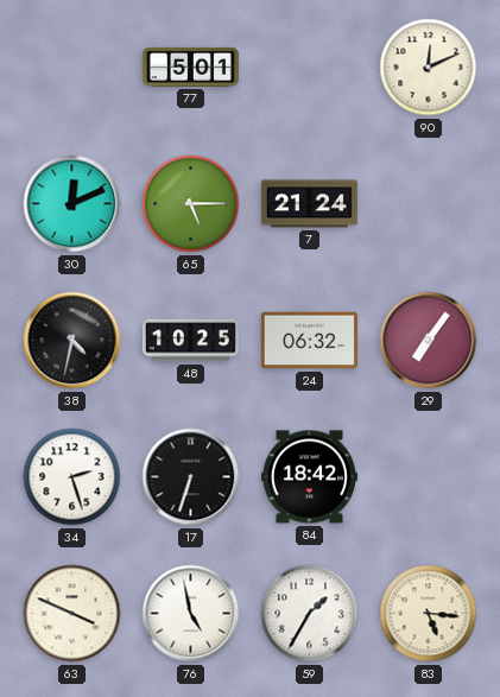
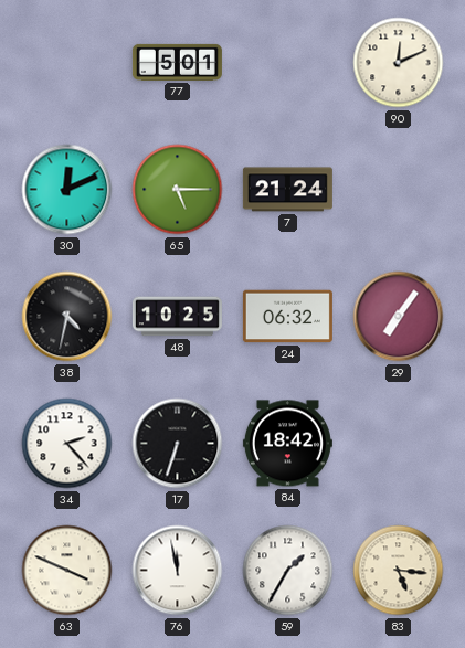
34: 2:27 -> 2:23 (67, 444)
76: 4:58 -> 11:58 (178, 571)
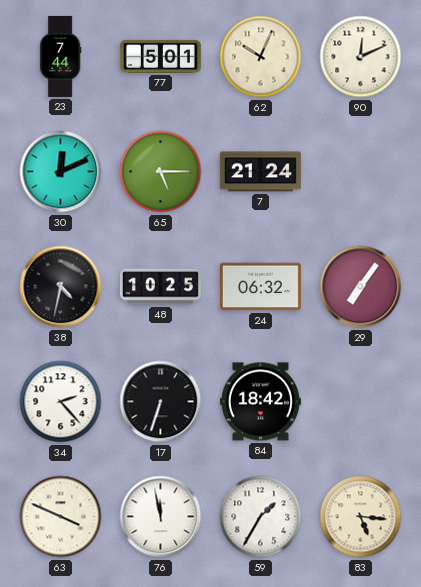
23: none -> 7:44 (60, 56)
62: none -> 10:04 (261, 57)
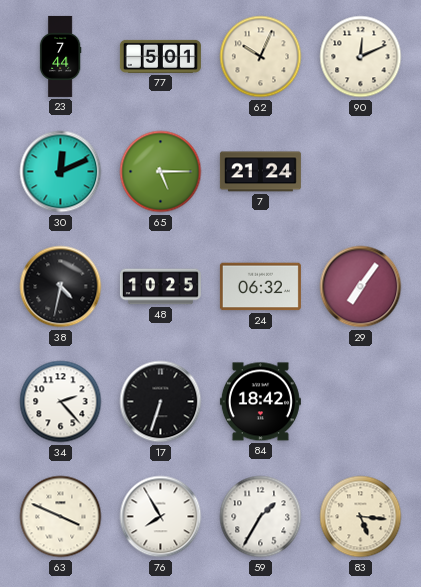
76: 11:58 -> 7:55 (161, 517)
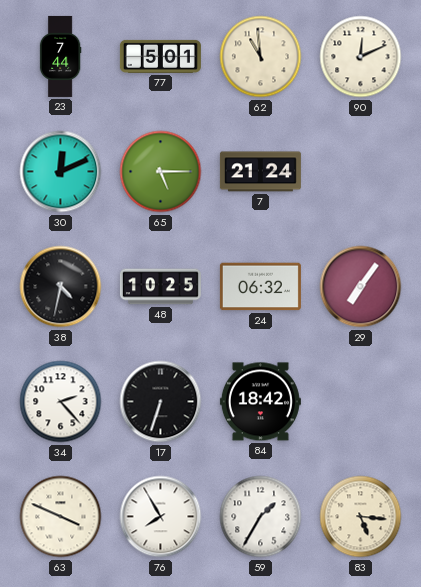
62: 10:04 -> 10:59 (261, 57)
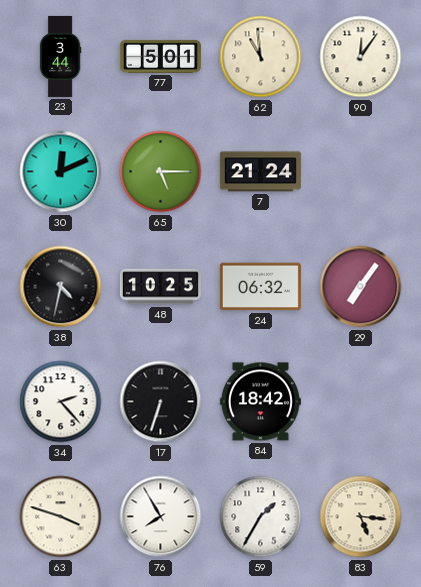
23: 7:44 -> 3:44 (60, 56)
90: 12:11 -> 12:06 (361, 57)
63: 3:49 -> 3:48 (61, 517)
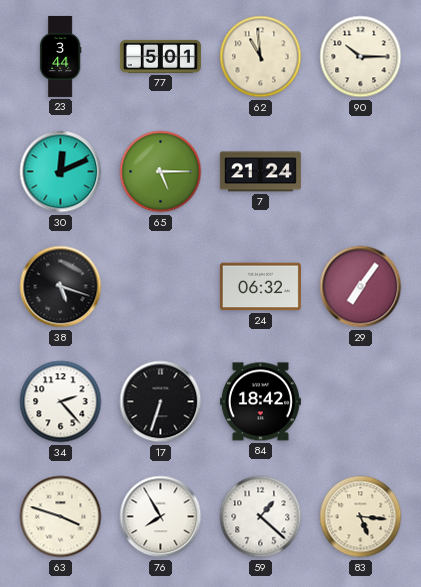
90: 12:06 -> 10:15 (361, 57)
38: 4:32 -> 5:18 (61, 287)
48: 10:25 -> none (160, 287)
59: 1:35 -> 1:22 (261, 517)
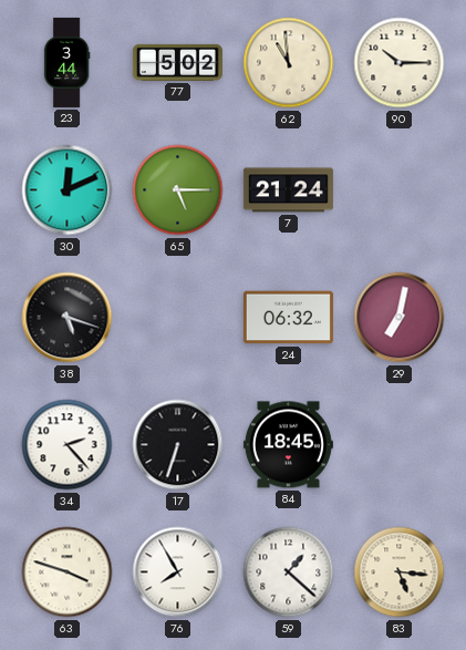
77: 5:01 -> 5:02 (177, 62)
29: 7:06 -> 7:02 (400, 318)
84: 18:42 -> 18:45 (288, 445)
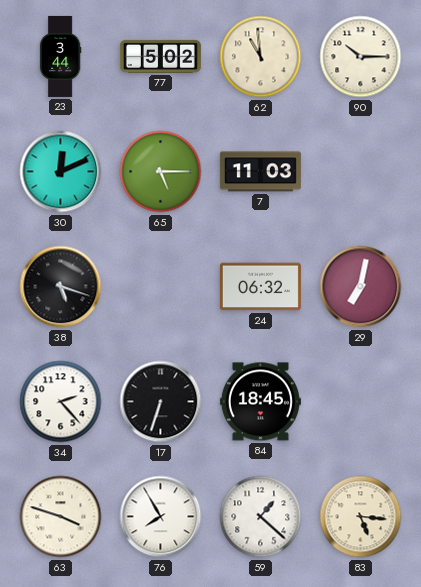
7: 21:24 -> 11:03 (260, 172)
